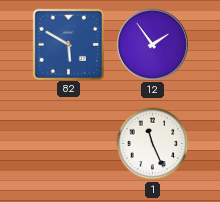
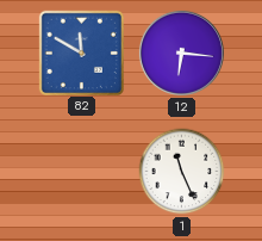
82: 5:50 -> 11:50 (81, 52)
12: 1:54 -> 6:16 (181, 52)
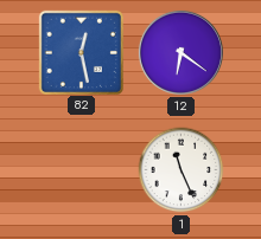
82: 11:50 -> 12:28 (81, 52)
12: 6:16 -> 6:21 (180, 52)
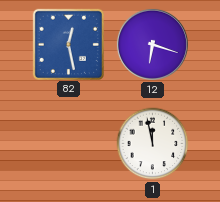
12: 6:21 -> 6:18 (152, 44)
1: 11:26 -> 11:58 (153, 144)
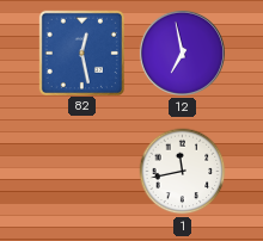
12: 6:18 -> 6:58 (182, 52)
1: 11:58 -> 11:43 (183, 172)
